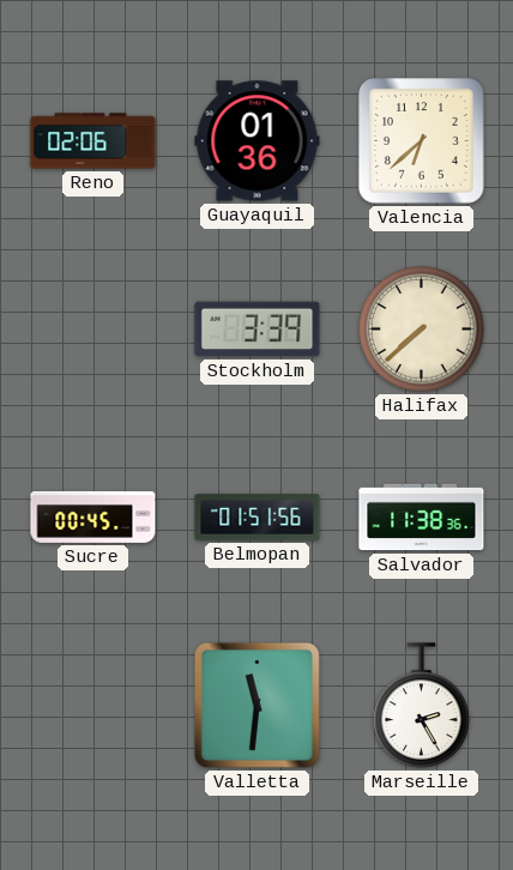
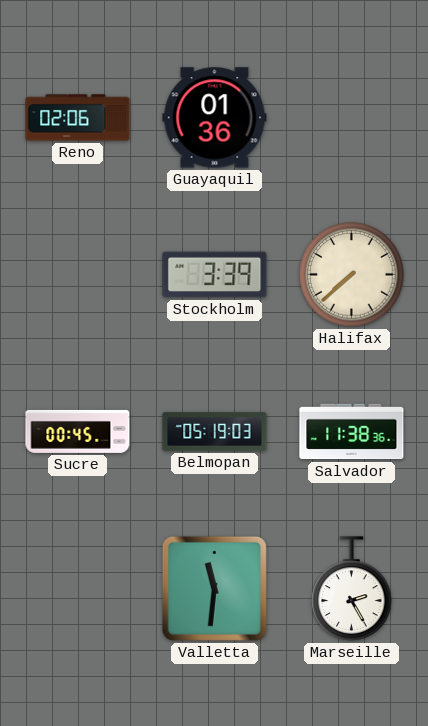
Valencia: 6:38 -> none (422, 141)
Belmopan: 01:51 -> 05:19 (215, 432)
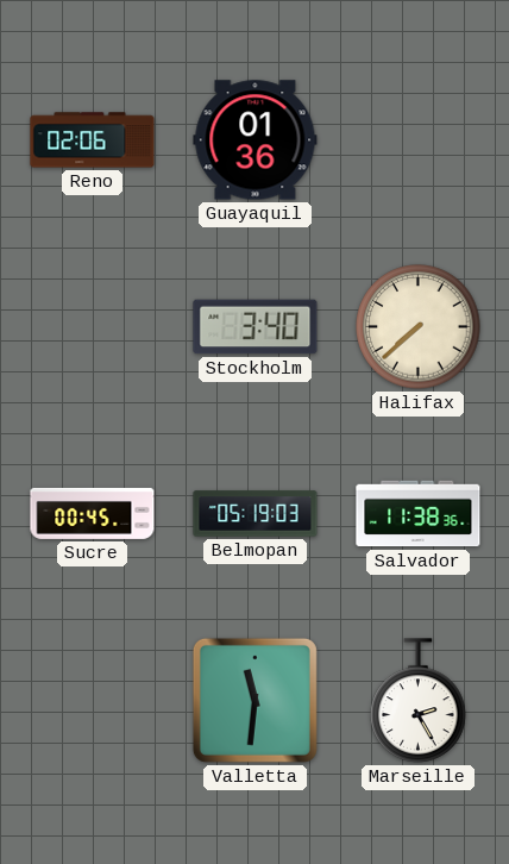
Stockholm: 3:39 -> 3:40 (256, 327)
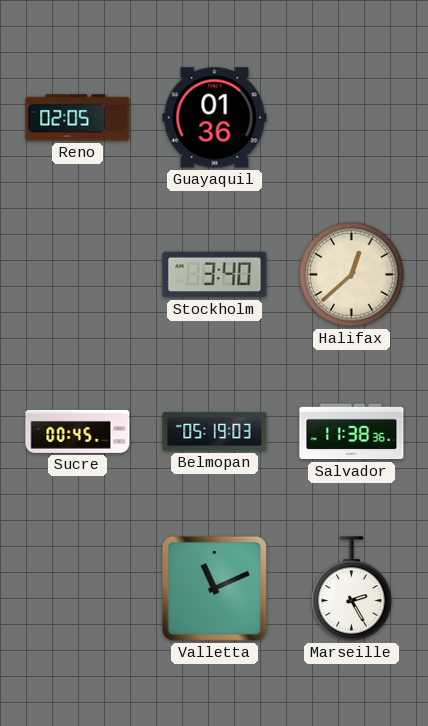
Reno: 02:06 -> 02:05 (78, 118)
Halifax: 7:38 -> 12:38 (352, 275)
Valletta: 11:31 -> 11:11 (214, 588)
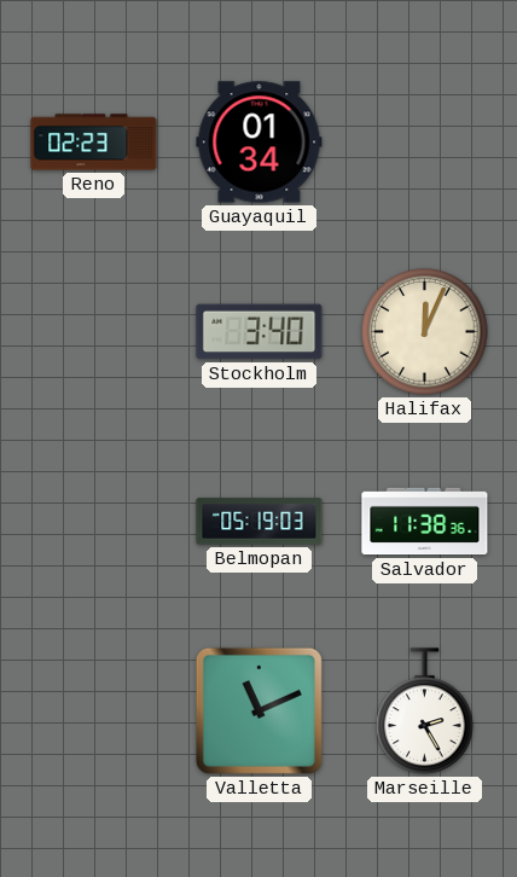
Reno: 02:05 -> 02:23 (94, 143)
Guayaquil: 01:36 -> 01:34 (260, 143)
Halifax: 12:38 -> 12:04 (425, 332)
Sucre: 00:45 -> none (78, 431)
